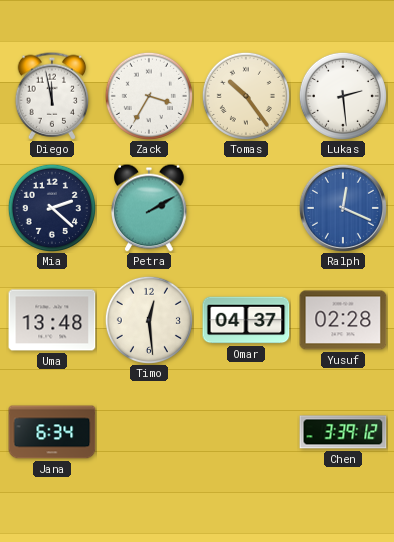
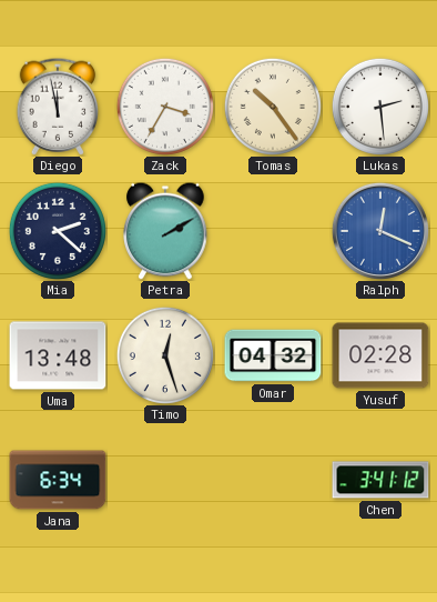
Timo: 12:29 -> 12:27 (165, 355)
Omar: 04:37 -> 04:32 (273, 355)
Chen: 3:39 -> 3:41 (380, 480)
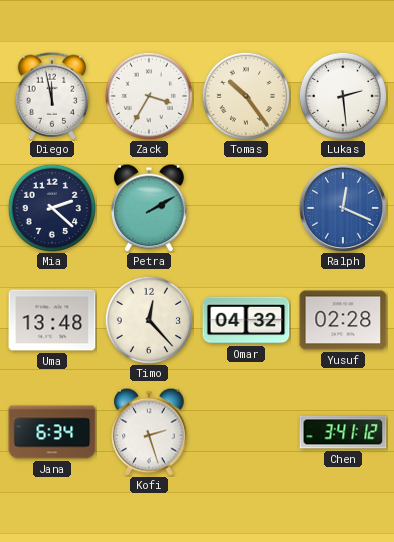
Timo: 12:27 -> 12:23 (149, 320)
Kofi: none -> 2:27 (149, 432)
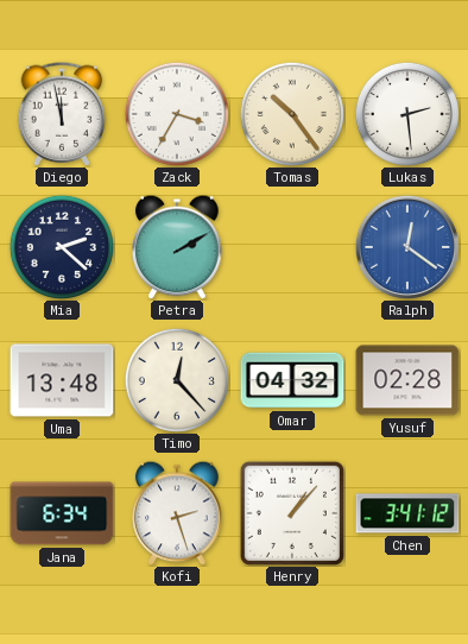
Ralph: 12:19 -> 12:21 (407, 247)
Henry: none -> 1:07 (292, 513)
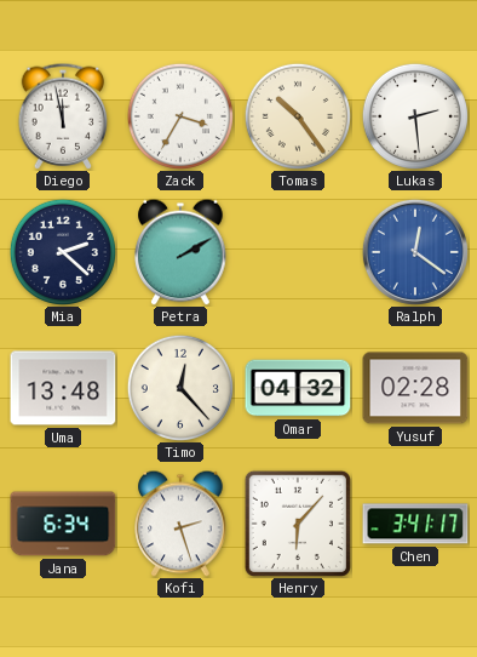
Henry: 1:07 -> 6:07 (298, 524)
Chen: 3:41:12 -> 3:41:17 (415, 524)
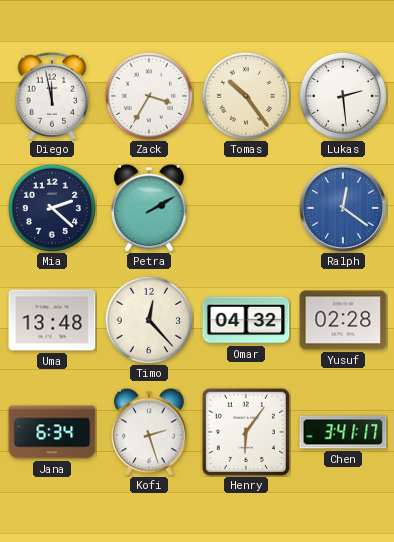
Henry: 6:07 -> 6:06 (246, 432)
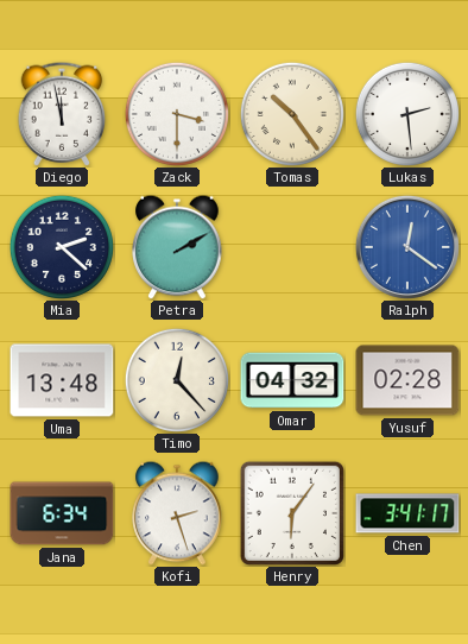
Zack: 3:35 -> 3:30 (177, 114)
